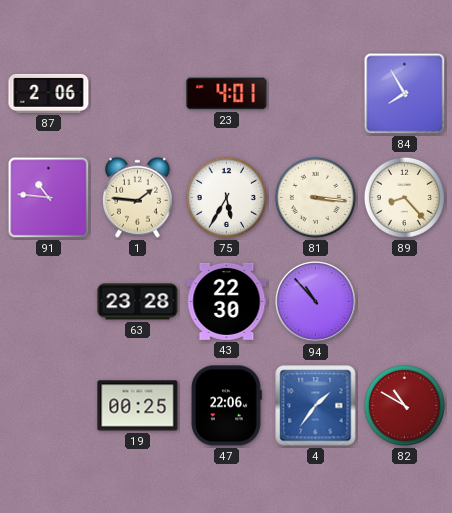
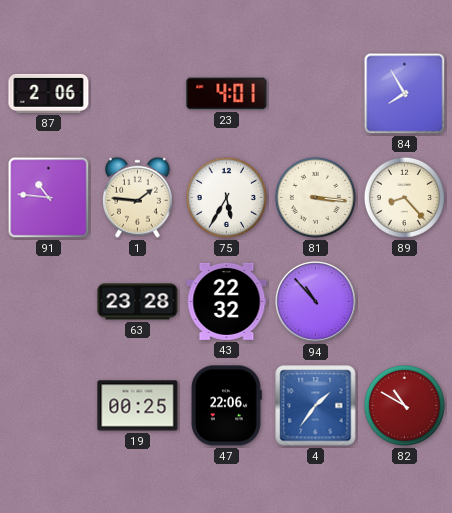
43: 22:30 -> 22:32 (227, 301)
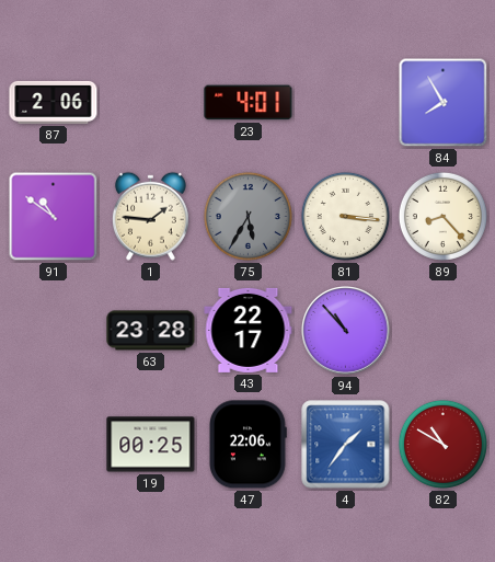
91: 10:46 -> 10:51 (54, 217)
75 dial: white -> grey (248, 216)
43: 22:32 -> 22:17 (249, 330)
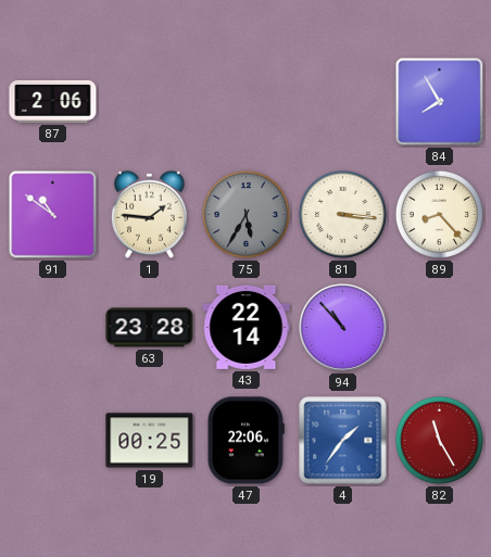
23: 4:01 -> none (249, 103)
43: 22:17 -> 22:14 (247, 327)
82: 10:50 -> 11:25 (439, 440)
